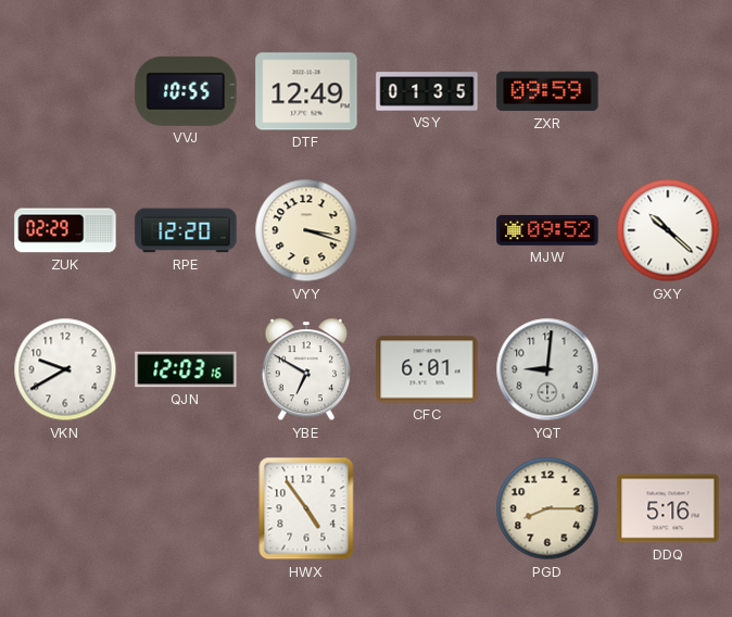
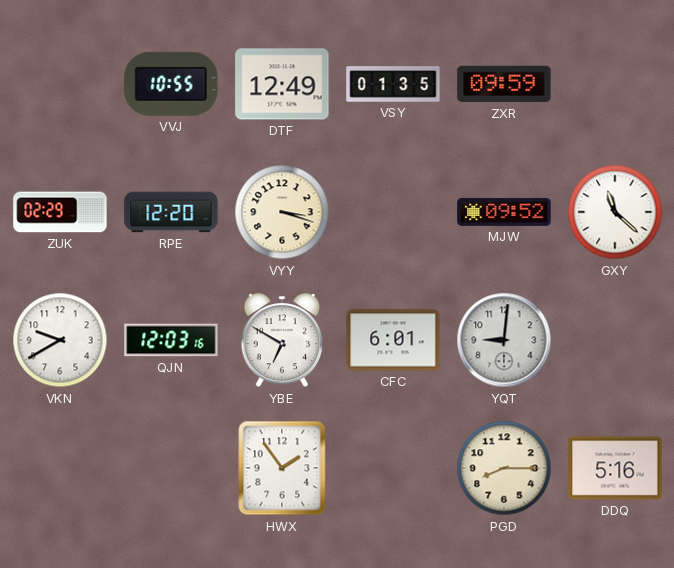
GXY: 10:22 -> 11:22 (615, 212)
HWX: 4:54 -> 1:54 (282, 468)
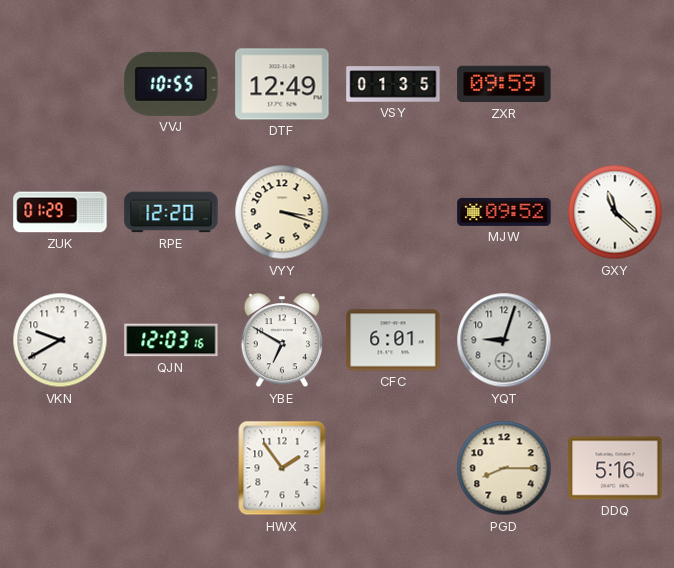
ZUK: 02:29 -> 01:29 (60, 212)
YQT: 9:01 -> 9:03 (504, 340)
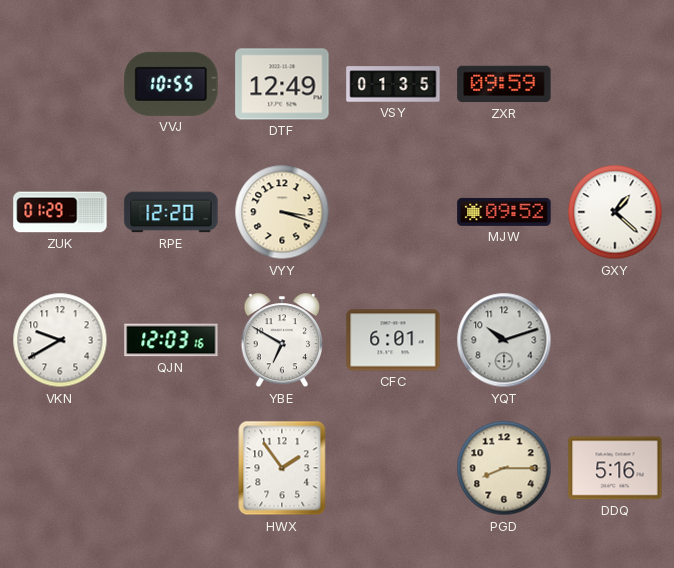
GXY: 11:22 -> 1:22 (615, 212)
YQT: 9:03 -> 10:12 (504, 340)
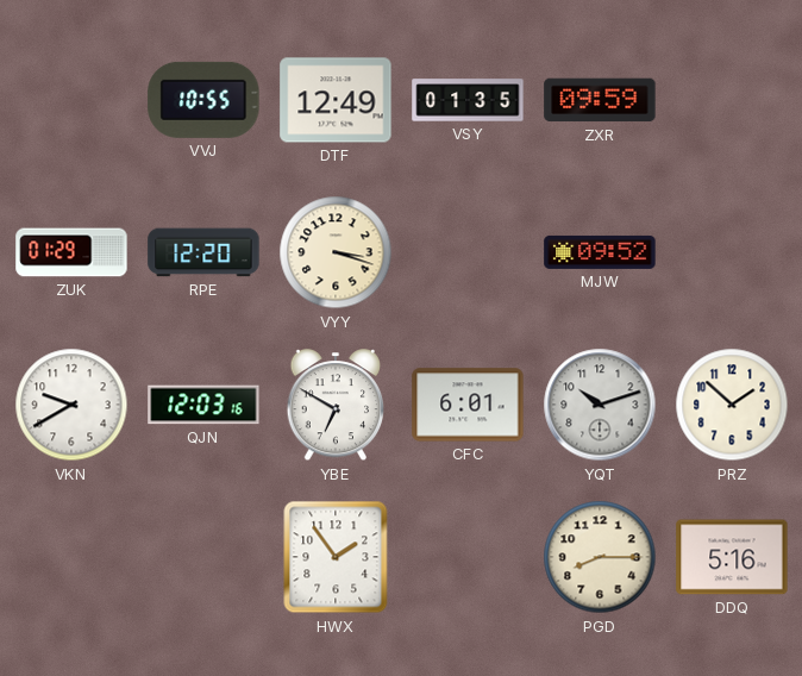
GXY: 1:22 -> none (615, 212)
PRZ: none -> 1:52 (732, 405)
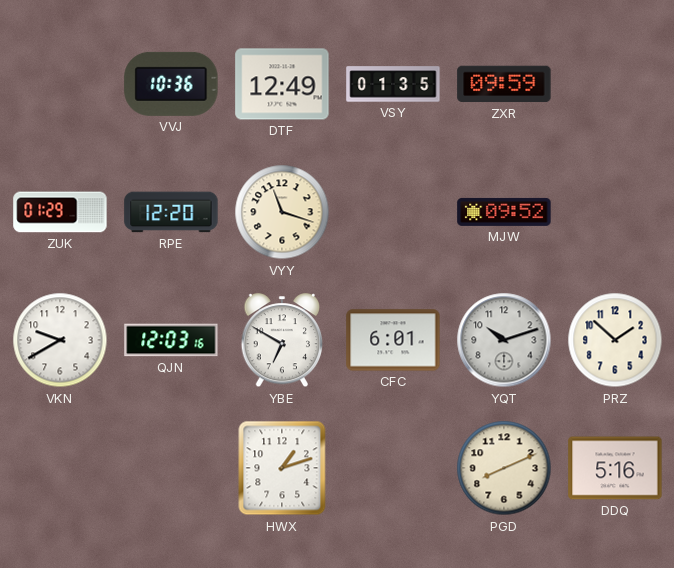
VVJ: 10:55 -> 10:36 (171, 84)
VYY: 3:18 -> 11:18 (282, 212)
HWX: 1:54 -> 1:12 (282, 468)
PGD: 8:15 -> 8:11 (504, 468)
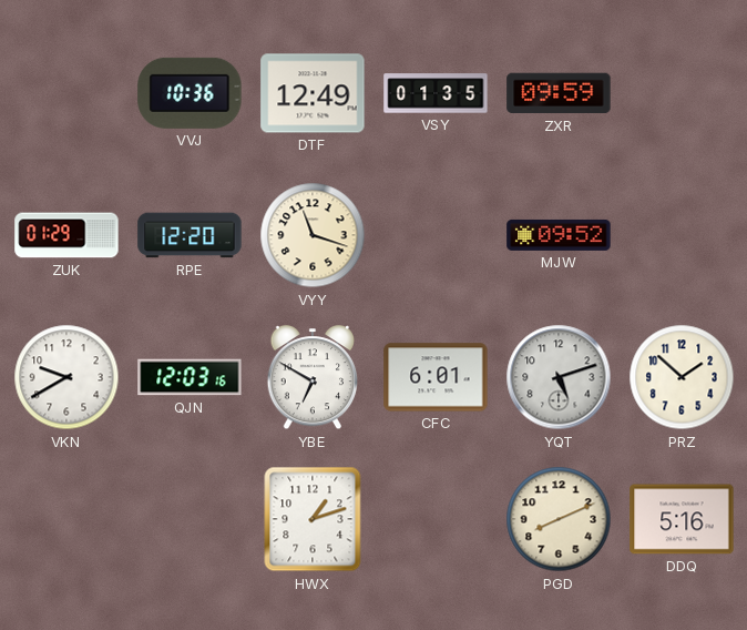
YQT: 10:12 -> 5:12 (559, 377)
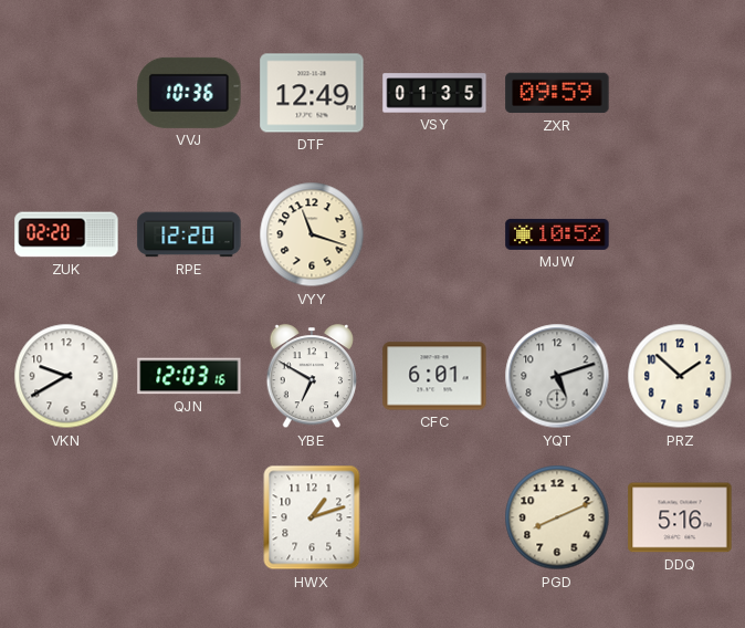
ZUK: 01:29 -> 02:20 (66, 234)
MJW: 09:52 -> 10:52 (557, 234)
